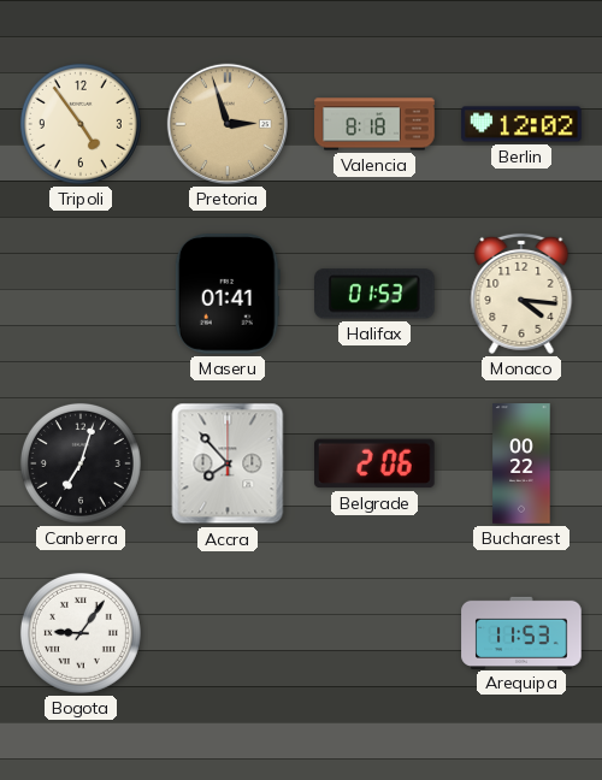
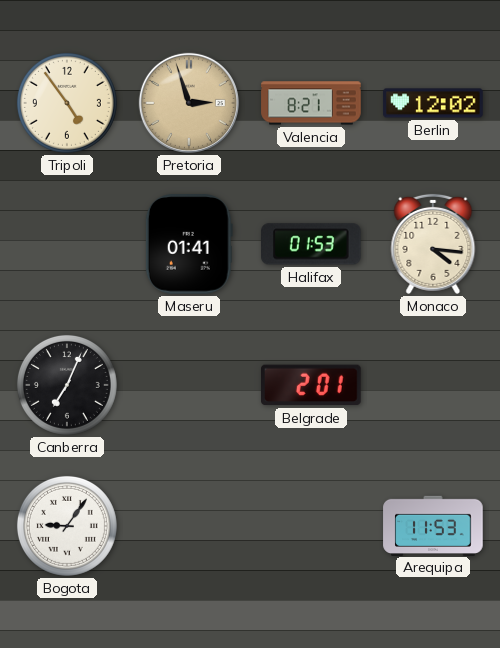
Valencia: 8:18 -> 8:21 (311, 103)
Canberra: 7:03 -> 7:04 (67, 385)
Accra: 7:53 -> none (228, 463)
Belgrade: 2:06 -> 2:01 (312, 385)
Bucharest: 00:22 -> none (521, 463)
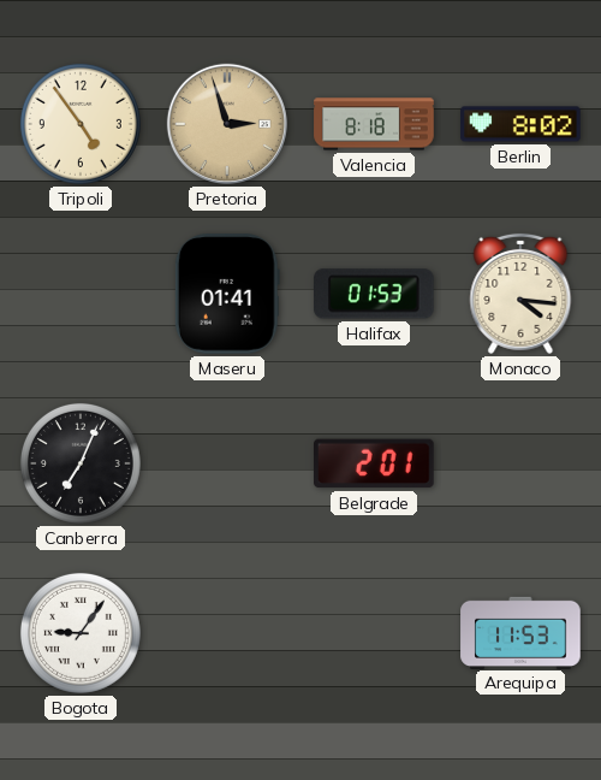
Valencia: 8:21 -> 8:18 (374, 124)
Berlin: 12:02 -> 8:02 (520, 124)
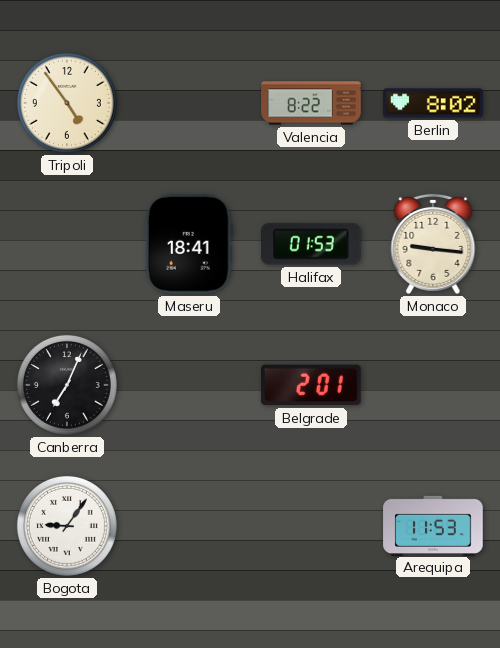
Pretoria: 2:57 -> none (227, 124)
Valencia: 8:18 -> 8:22 (311, 103)
Maseru: 01:41 -> 18:41 (189, 244)
Monaco: 4:16 -> 9:16 (433, 244)
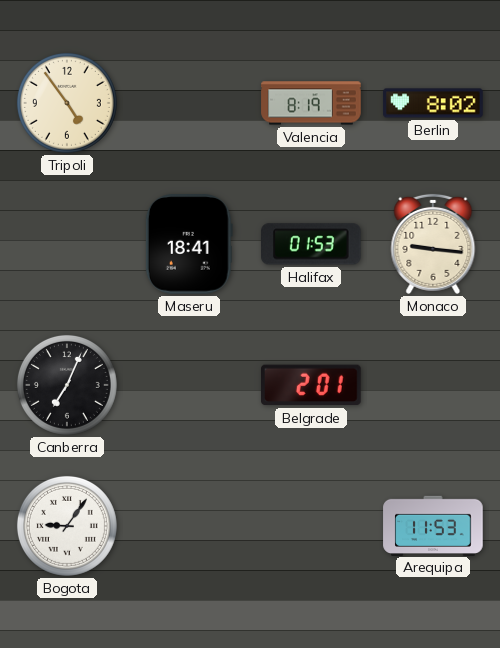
Valencia: 8:22 -> 8:19 (311, 103)
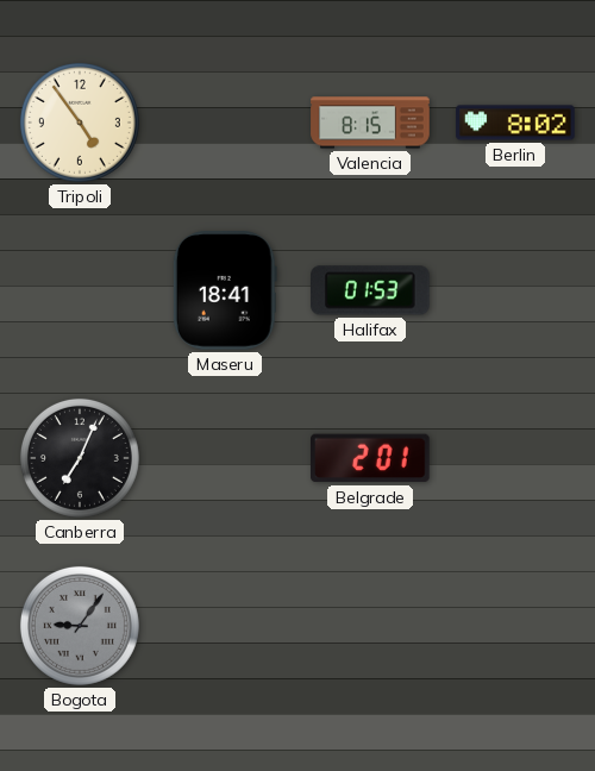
Valencia: 8:19 -> 8:15 (370, 123)
Monaco: 9:16 -> none (433, 244)
Bogota dial: white -> grey (80, 626)
Arequipa: 11:53 -> none (433, 525)
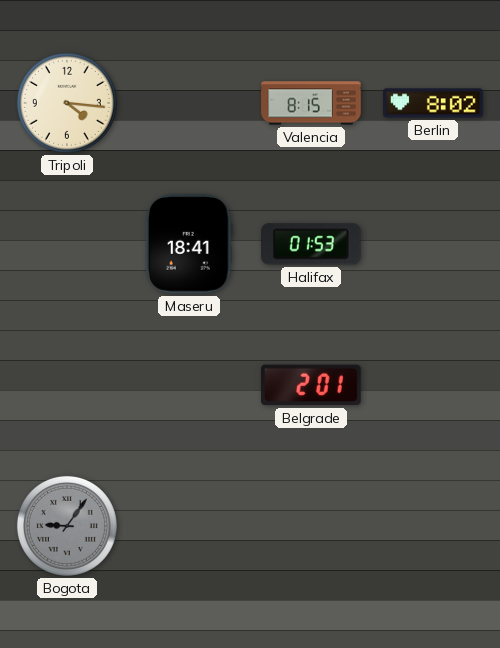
Tripoli: 4:54 -> 4:16 (67, 103)
Canberra: 7:04 -> none (80, 458)
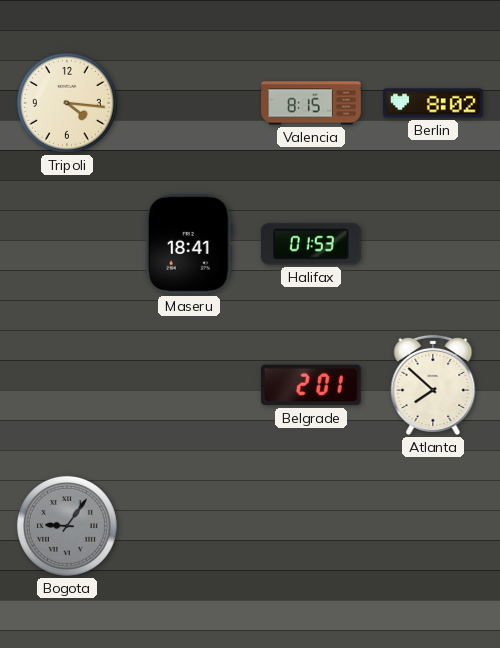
Atlanta: none -> 7:52 (433, 385)
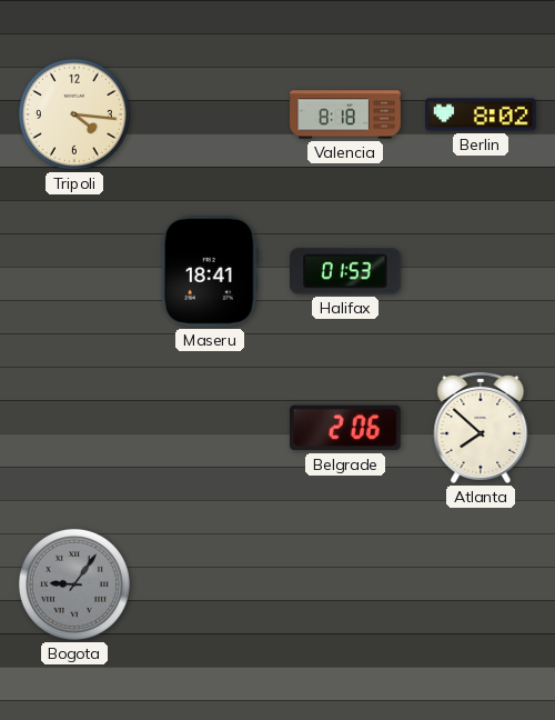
Valencia: 8:15 -> 8:18 (345, 114)
Belgrade: 2:01 -> 2:06 (346, 428)
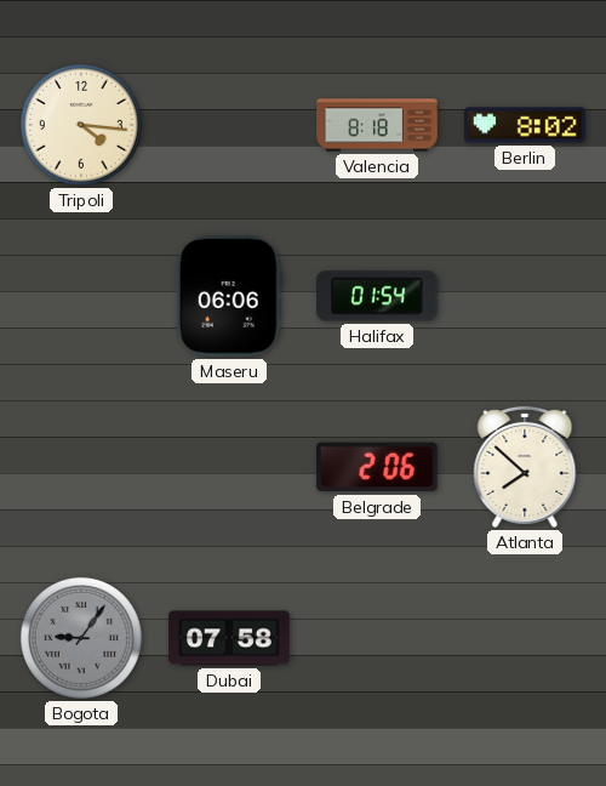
Maseru: 18:41 -> 06:06 (229, 296)
Halifax: 01:53 -> 01:54 (378, 296)
Dubai: none -> 07:58 (229, 638)
